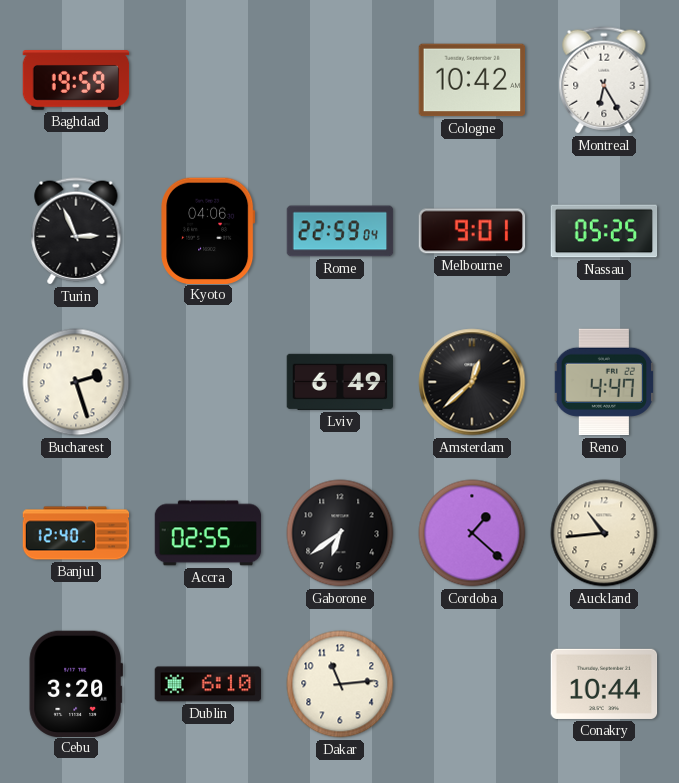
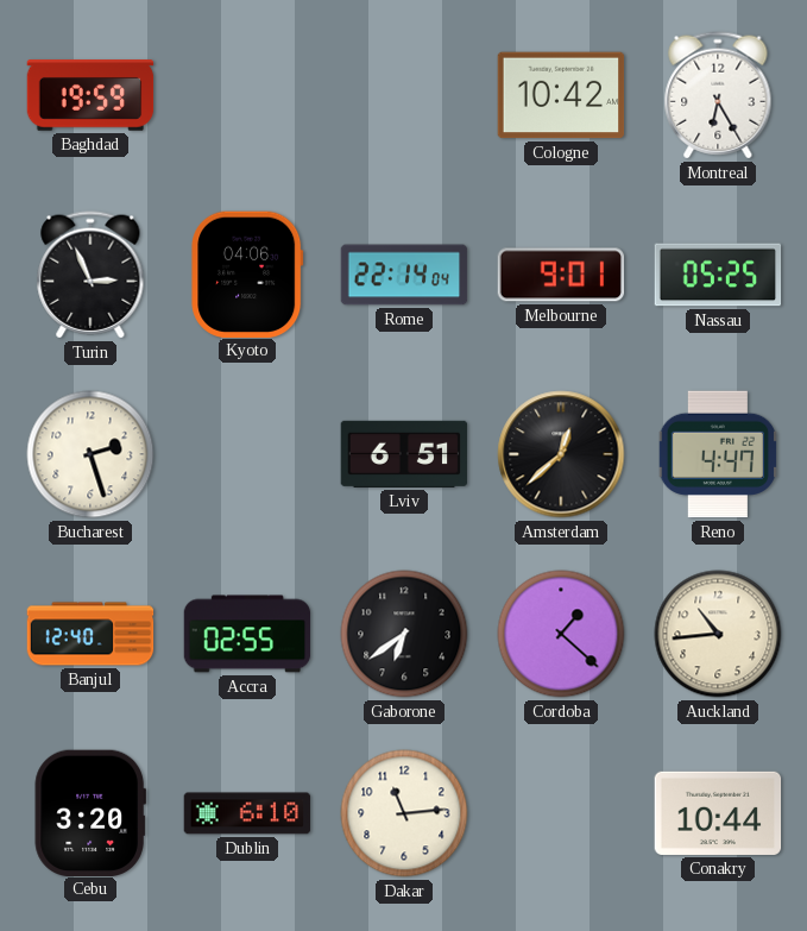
Rome: 22:59 -> 22:14 (404, 275)
Lviv: 6:49 -> 6:51 (404, 454)
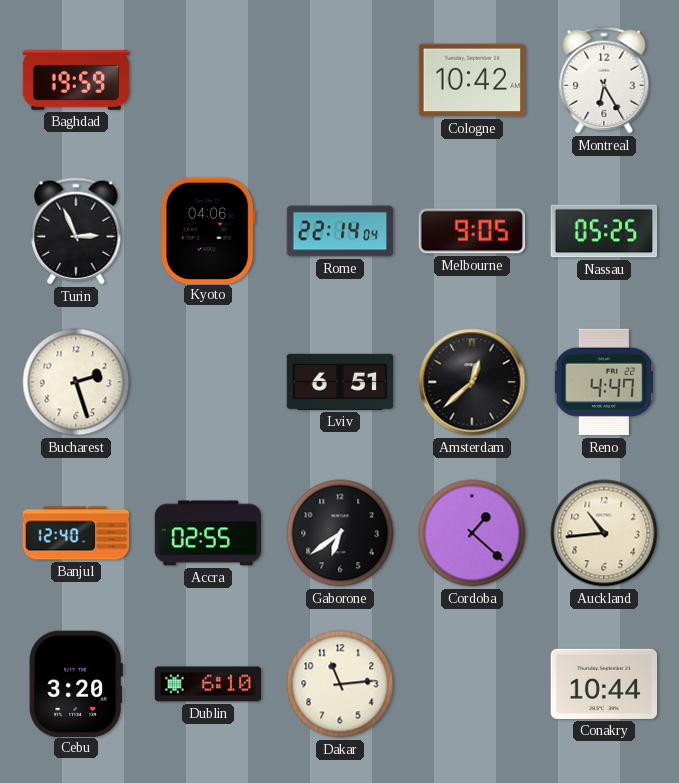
Melbourne: 9:01 -> 9:05 (472, 231)
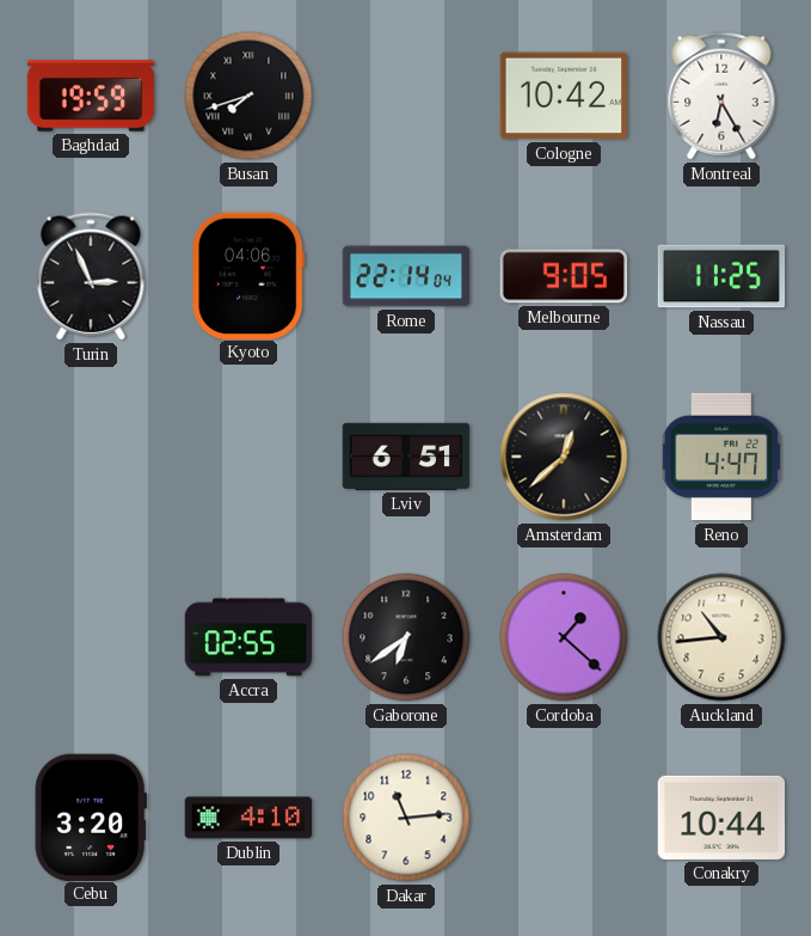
Busan: none -> 7:42 (248, 96)
Nassau: 05:25 -> 11:25 (721, 276)
Bucharest: 2:27 -> none (76, 382)
Banjul: 12:40 -> none (76, 533)
Dublin: 6:10 -> 4:10 (248, 818)
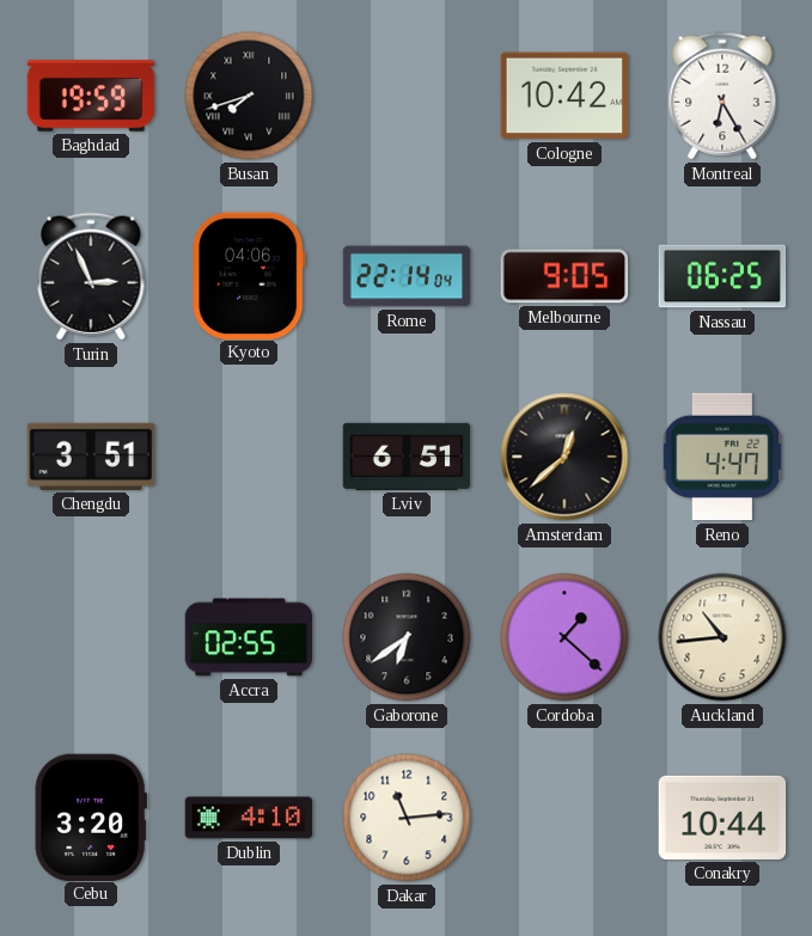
Nassau: 11:25 -> 06:25 (722, 276)
Chengdu: none -> 3:51 (91, 457)
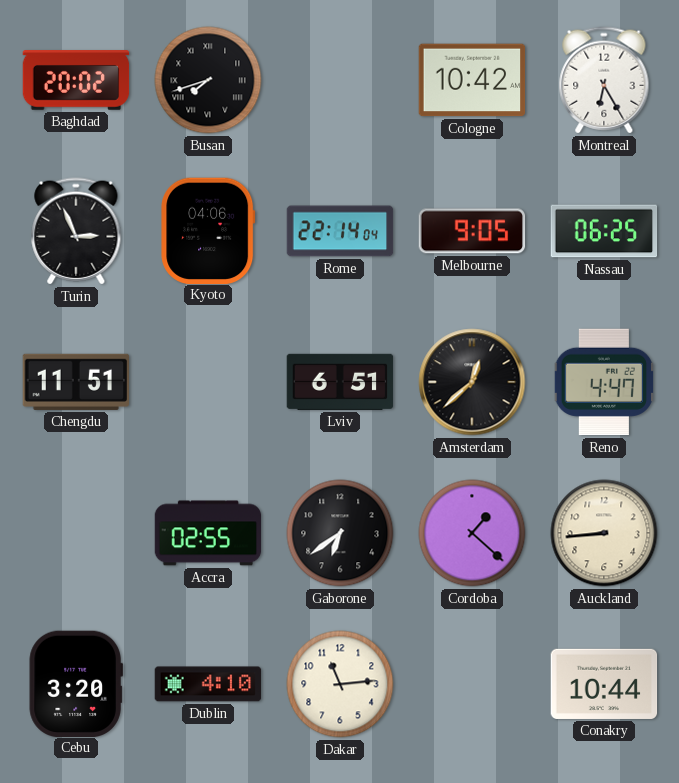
Baghdad: 19:59 -> 20:02 (76, 80)
Chengdu: 3:51 -> 11:51 (76, 382)
Auckland: 10:44 -> 8:44 (604, 533)
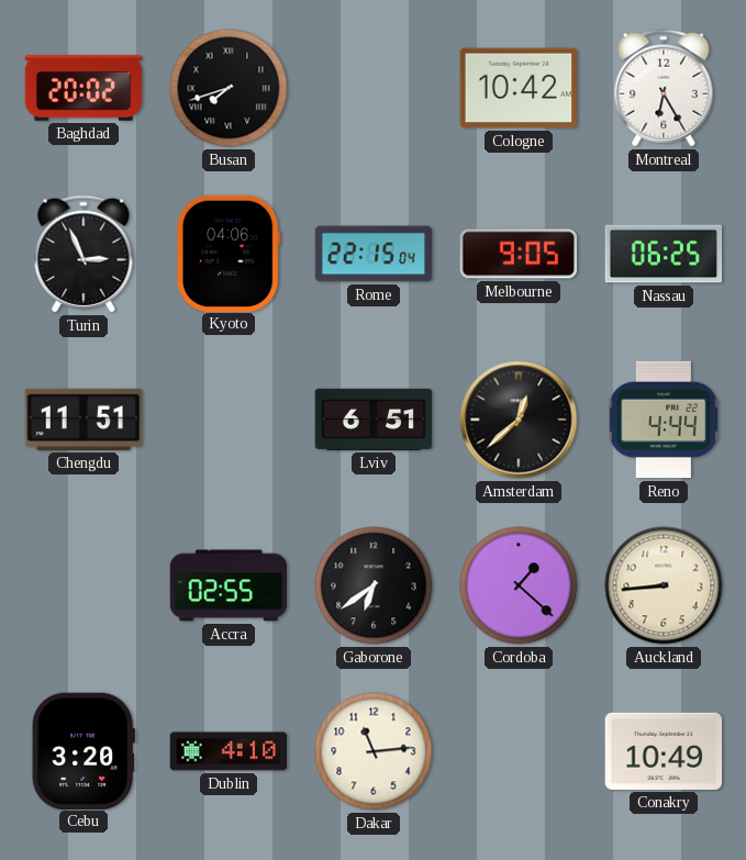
Rome: 22:14 -> 22:15 (374, 254)
Reno: 4:47 -> 4:44 (664, 420)
Conakry: 10:44 -> 10:49 (664, 751)
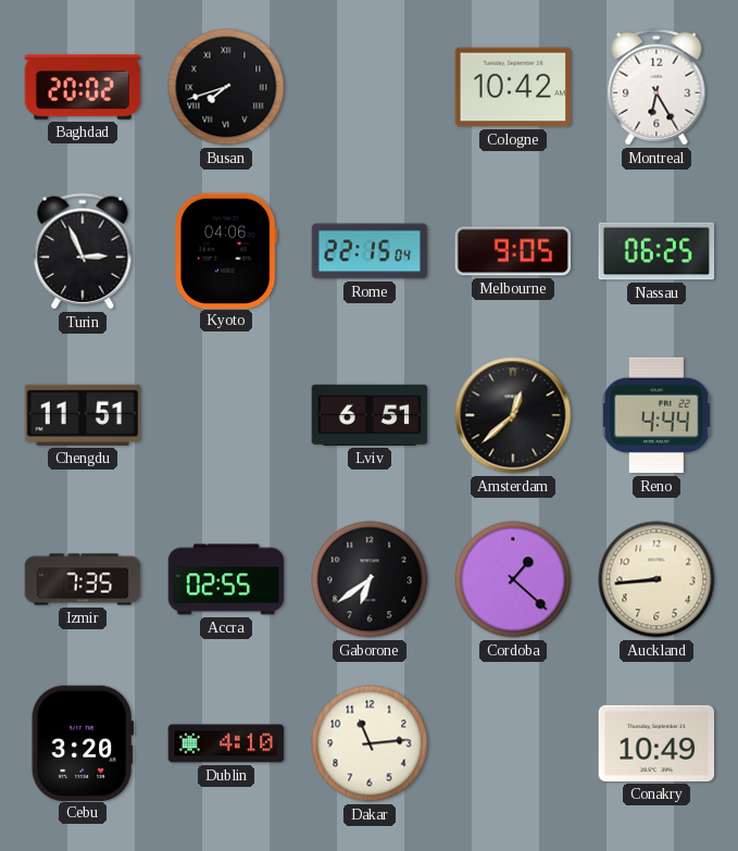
Izmir: none -> 7:35 (83, 579)
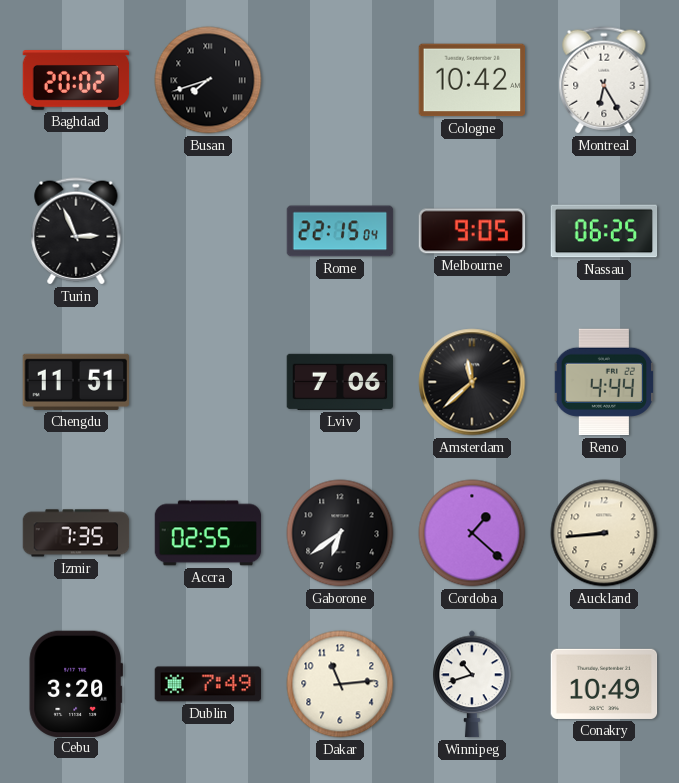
Kyoto: 04:06 -> none (226, 250)
Lviv: 6:51 -> 7:06 (340, 382)
Amsterdam: 12:38 -> 11:38 (472, 382)
Dublin: 4:10 -> 7:49 (208, 684)
Winnipeg: none -> 10:42 (472, 684)
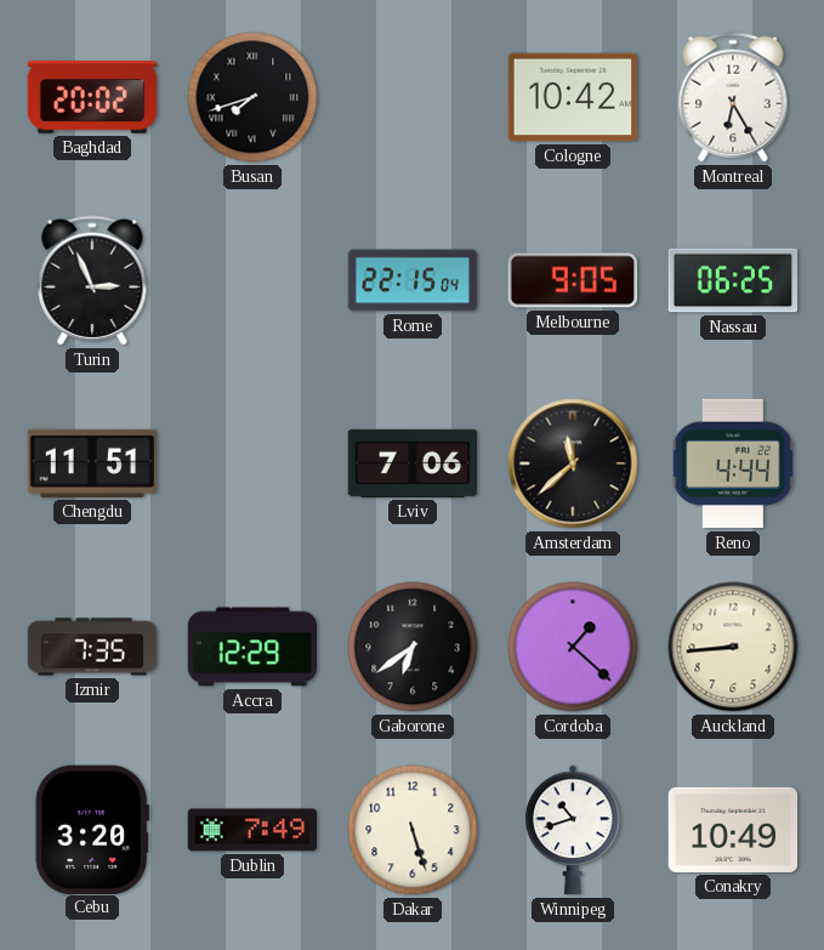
Accra: 02:55 -> 12:29 (252, 647)
Dakar: 11:14 -> 5:27 (413, 830)
